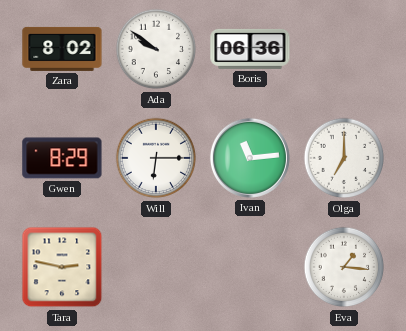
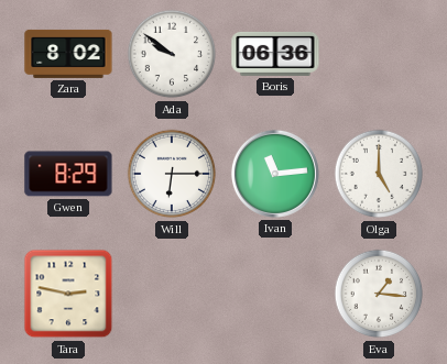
Olga: 7:00 -> 5:00 (379, 174)
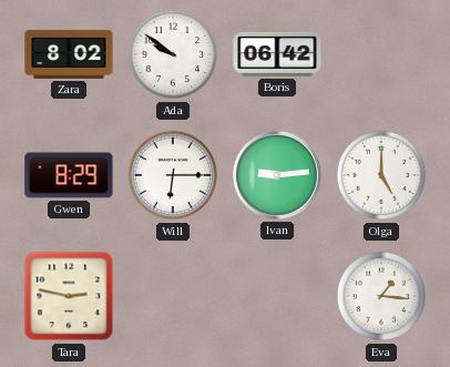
Boris: 06:36 -> 06:42 (277, 54)
Ivan: 11:14 -> 9:14 (277, 175)
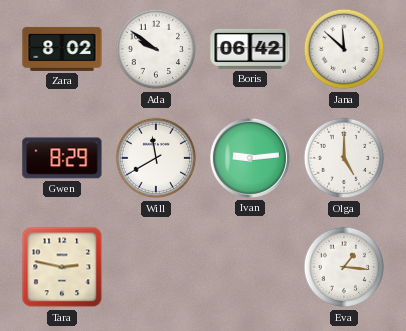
Jana: none -> 11:52 (344, 49)
Will: 6:15 -> 11:40 (156, 158)
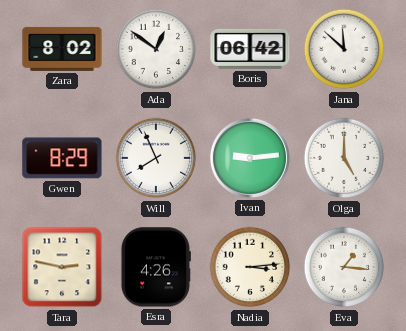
Ada: 9:51 -> 12:51 (156, 49)
Will: 11:40 -> 7:56 (156, 158)
Esra: none -> 4:26 (155, 267)
Nadia: none -> 3:14 (250, 267)
